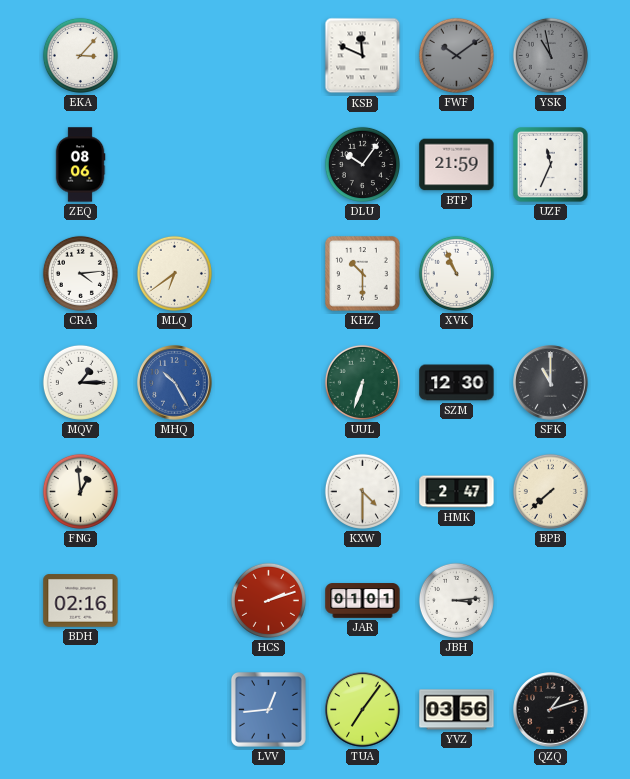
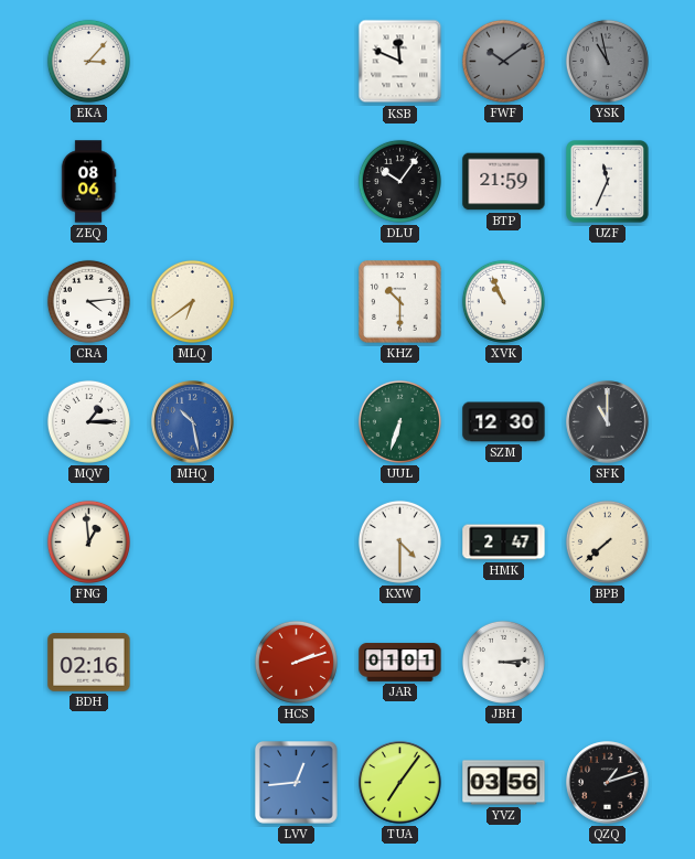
MHQ: 10:25 -> 10:28 (193, 422)
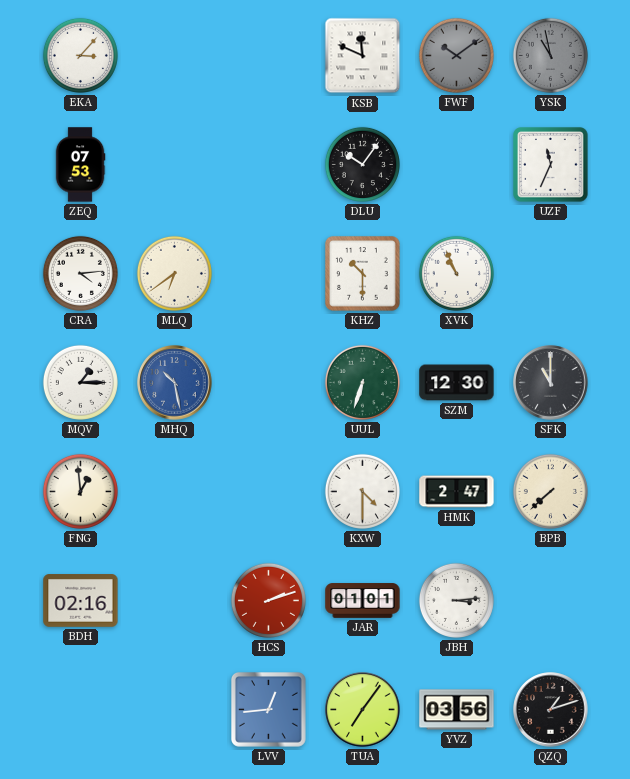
ZEQ: 08:06 -> 07:53 (80, 165)
BTP: 21:59 -> none (504, 182)
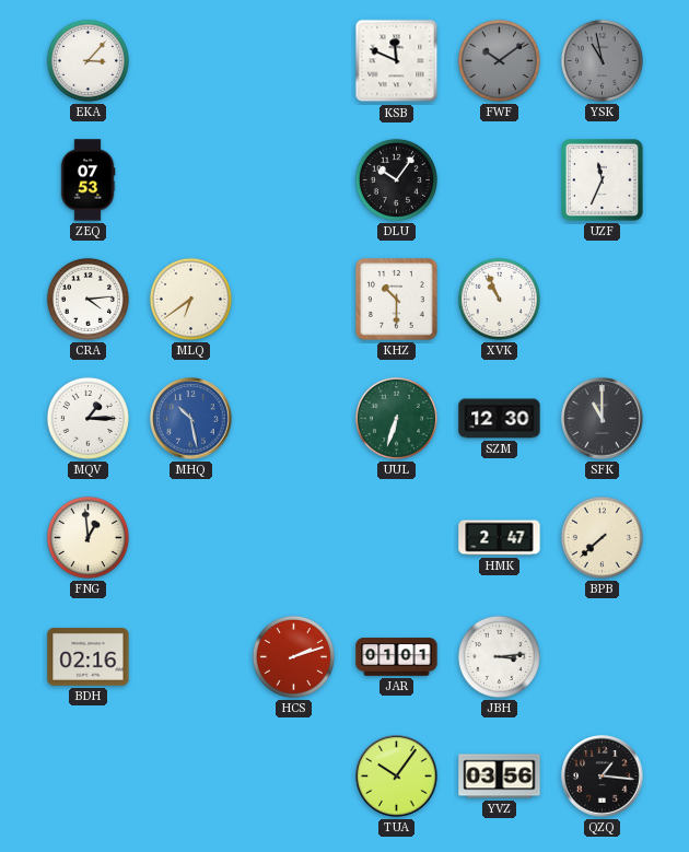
KXW: 4:30 -> none (362, 491)
LVV: 12:44 -> none (269, 710)
TUA: 7:06 -> 10:06 (397, 777)
QZQ: 1:12 -> 1:16 (603, 777)
